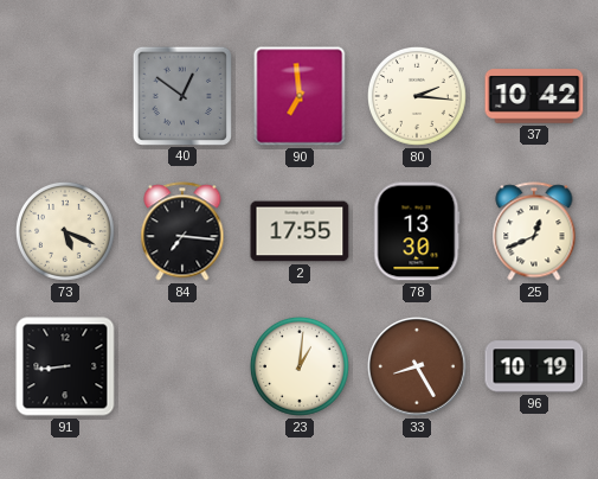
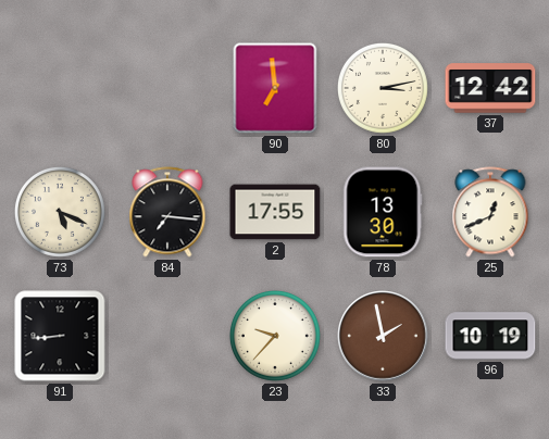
40: 12:51 -> none (181, 95)
80: 2:16 -> 3:13 (383, 88)
37: 10:42 -> 12:42 (490, 88)
23: 1:01 -> 9:37 (275, 336)
33: 8:25 -> 1:58 (383, 336)
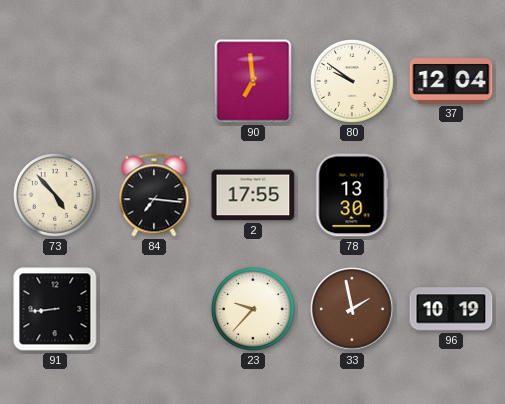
80: 3:13 -> 9:51 (352, 81)
37: 12:42 -> 12:04 (451, 81)
73: 5:19 -> 4:53 (55, 195)
25: 12:41 -> none (490, 212)
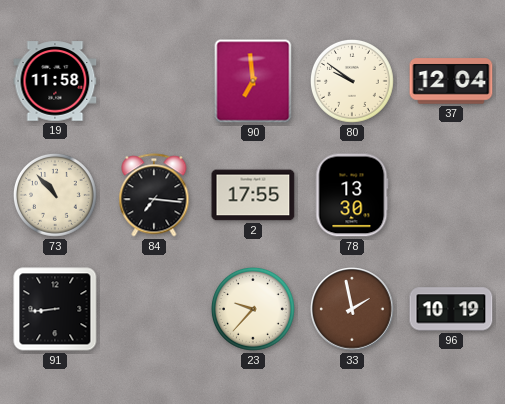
19: none -> 11:58 (55, 81)
73: 4:53 -> 10:53 (55, 195)
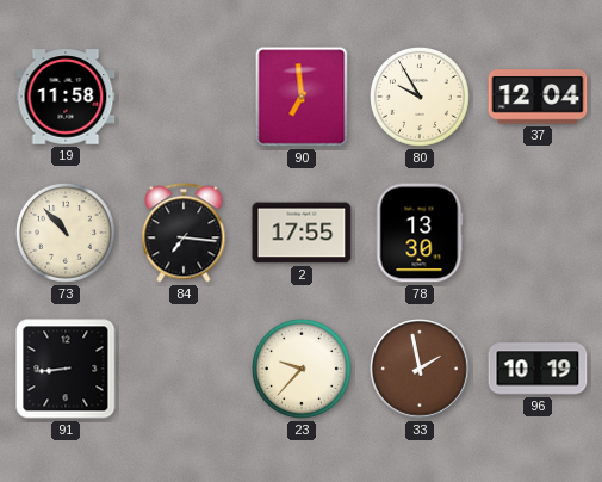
80: 9:51 -> 9:55 (420, 97)
